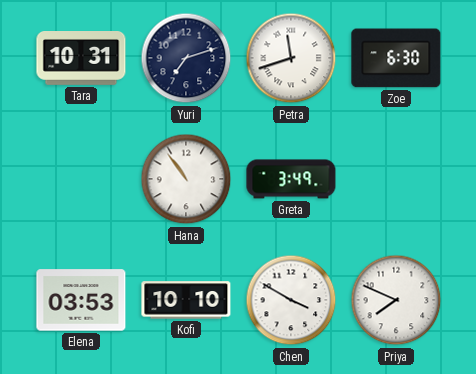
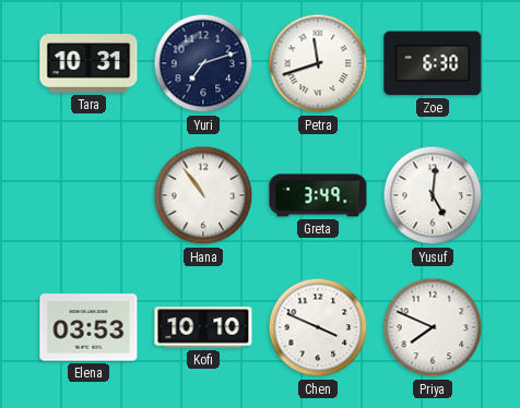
Yusuf: none -> 5:01 (433, 195)
Chen: 3:50 -> 3:49 (318, 327)
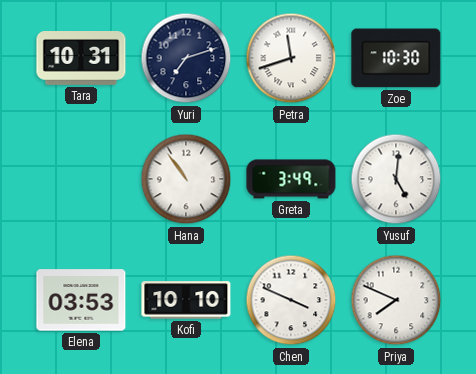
Zoe: 6:30 -> 10:30 (396, 58)
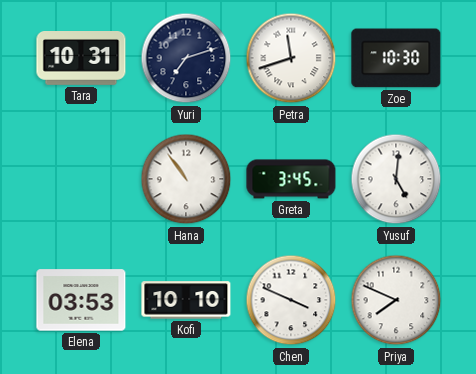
Greta: 3:49 -> 3:45 (291, 179)
